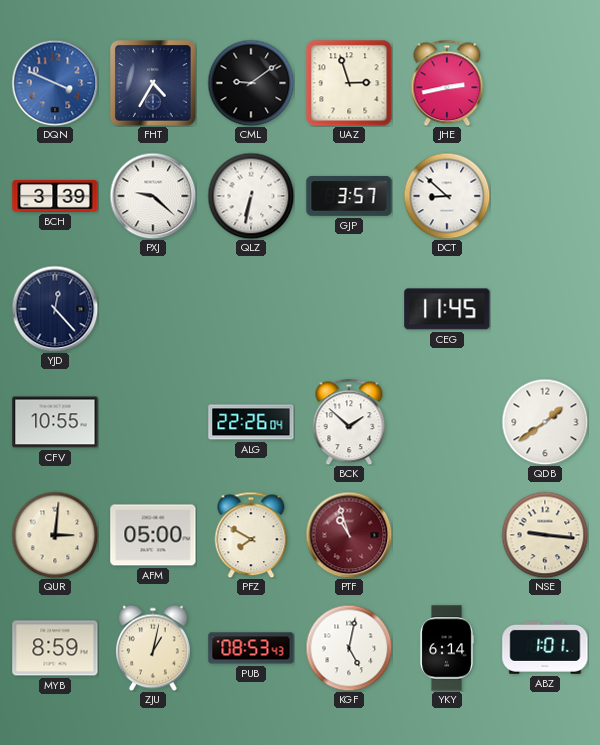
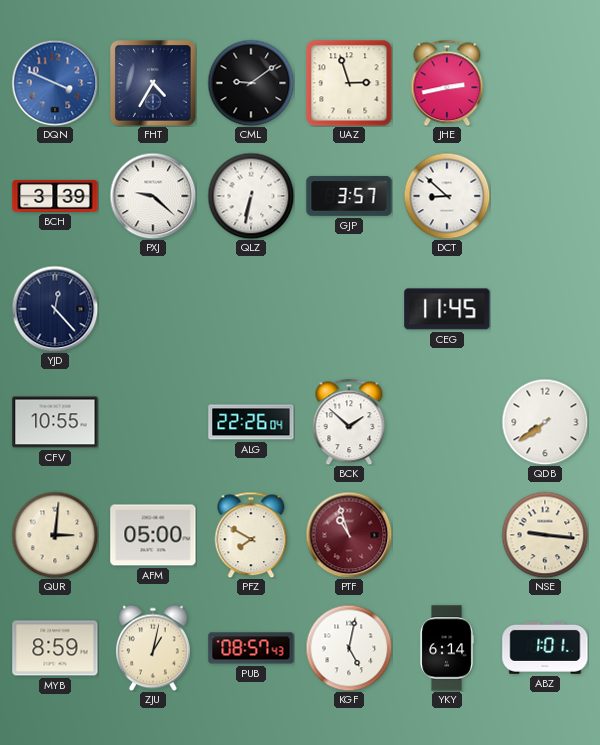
QDB: 1:39 -> 7:39 (545, 422)
PUB: 08:53 -> 08:57 (251, 648)
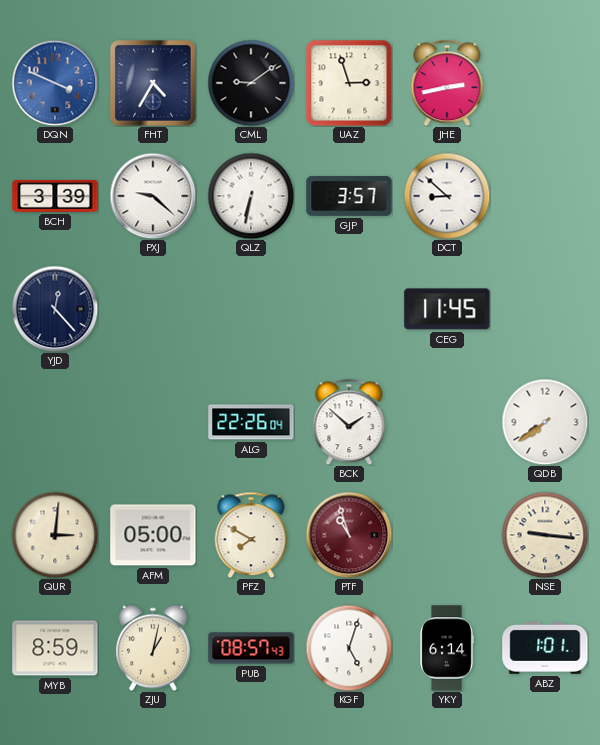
CFV: 10:55 -> none (55, 422)
KGF: 5:02 -> 5:03 (349, 648)
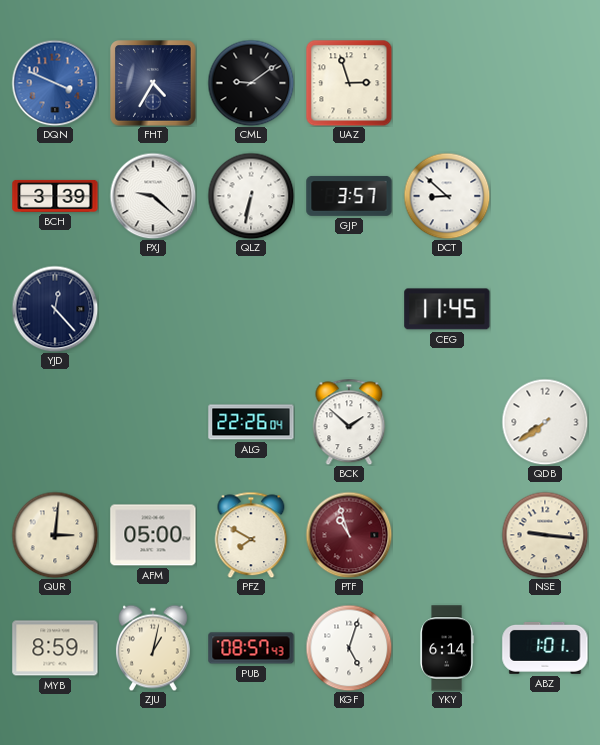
JHE: 2:43 -> none (447, 83)
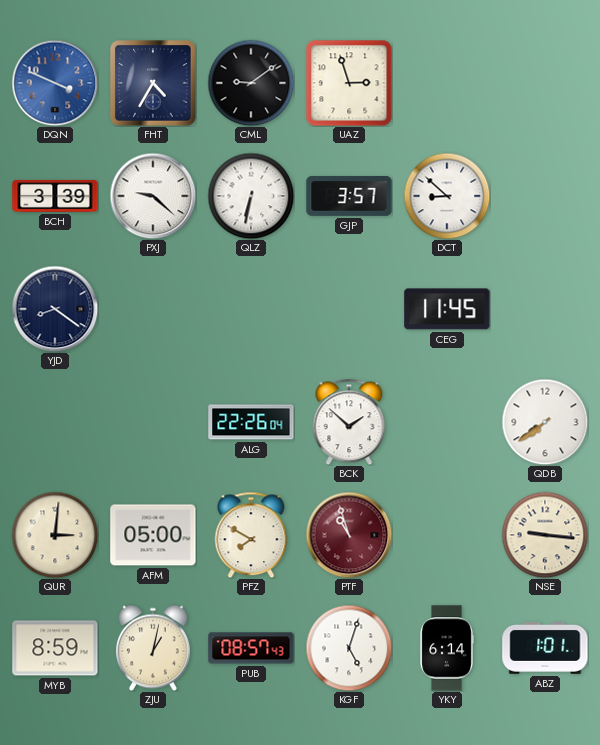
YJD: 12:23 -> 8:21 (55, 309)
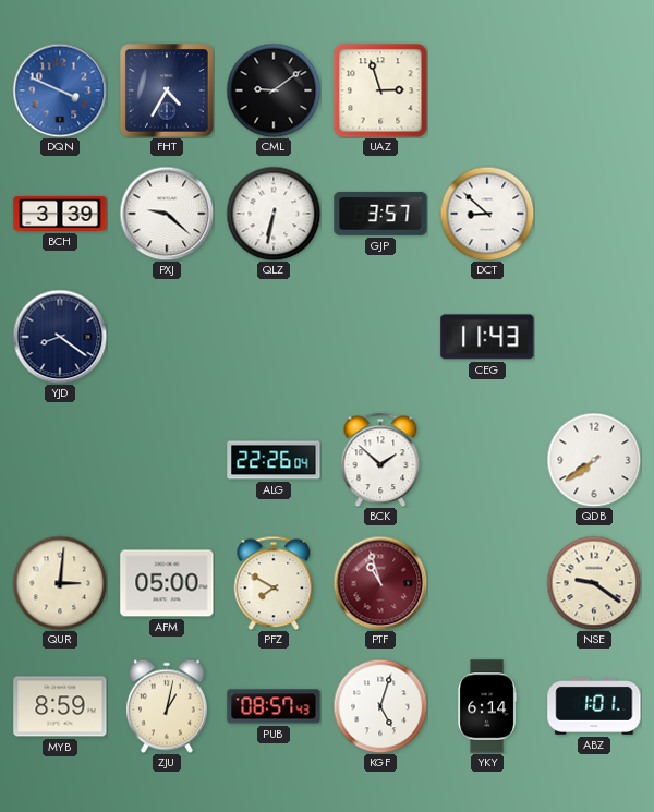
CEG: 11:45 -> 11:43 (487, 337)
NSE: 9:16 -> 9:21 (594, 583)
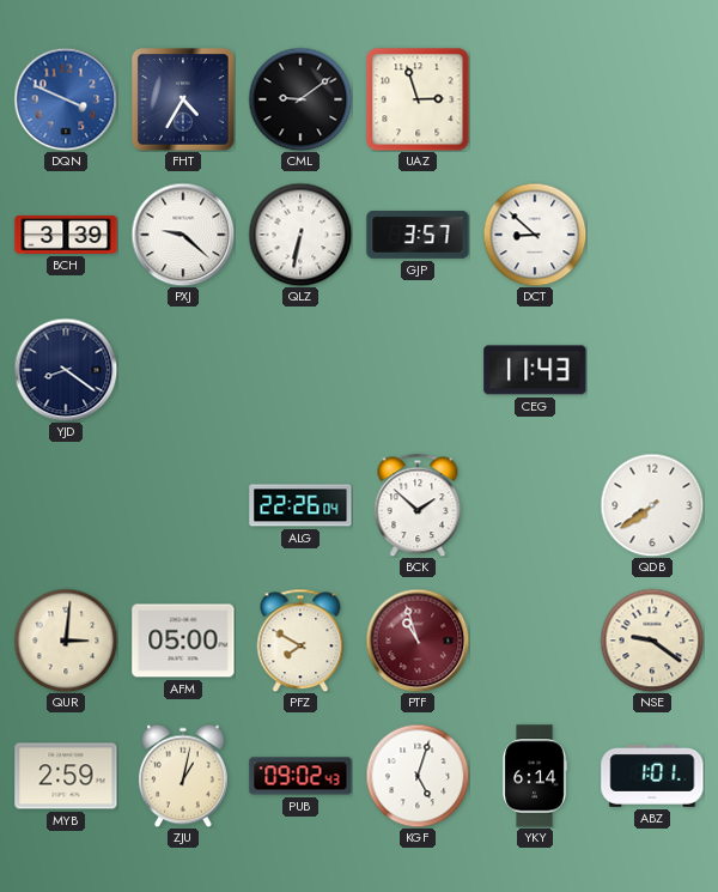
MYB: 8:59 -> 2:59 (66, 776)
PUB: 08:57 -> 09:02 (300, 776)
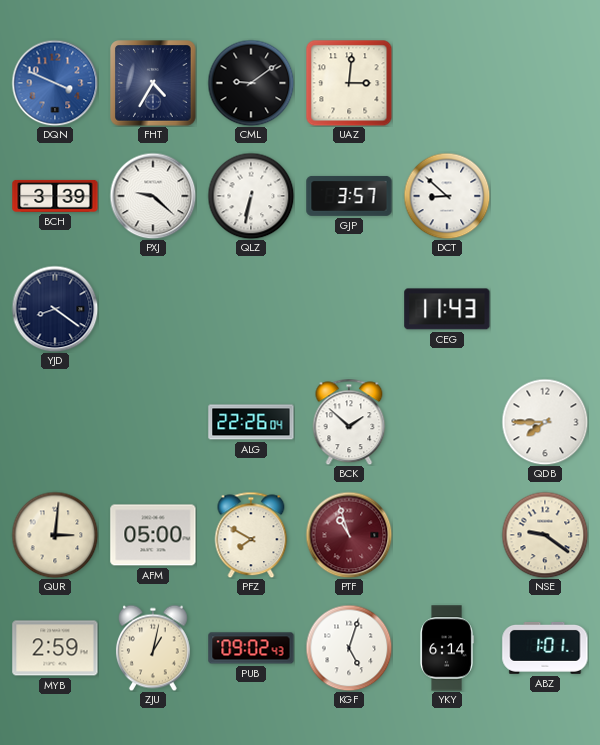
UAZ: 2:57 -> 3:01 (349, 83)
QDB: 7:39 -> 7:45 (545, 422)
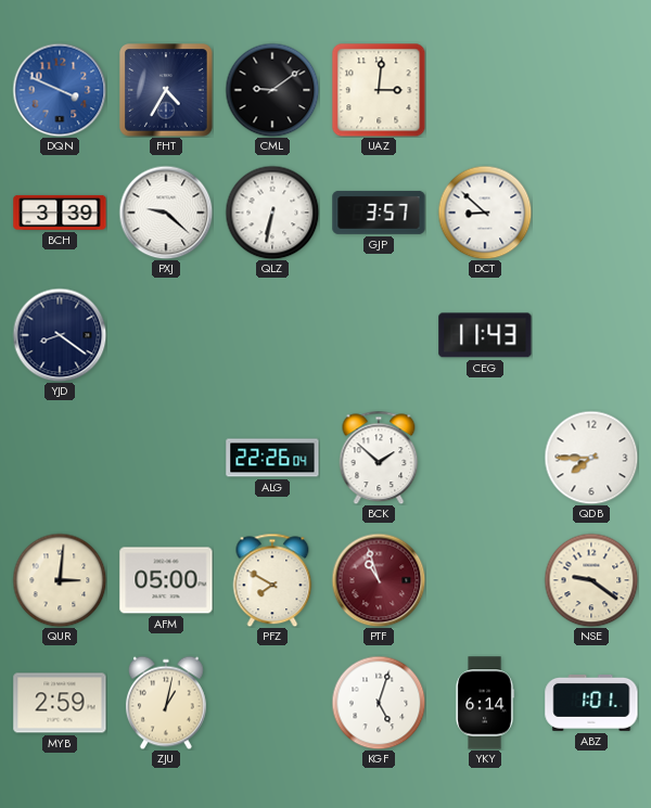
PUB: 09:02 -> none (251, 648)
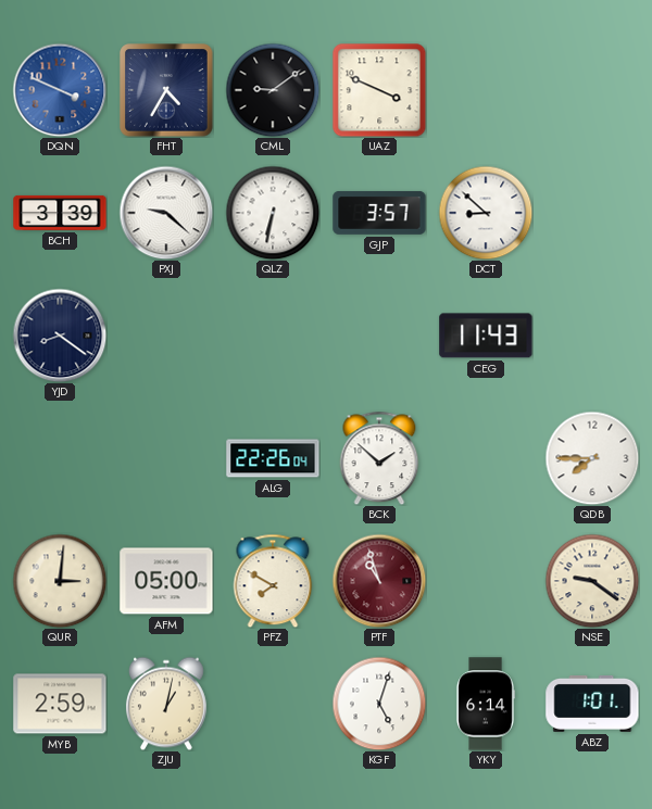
UAZ: 3:01 -> 3:49 (379, 90)
